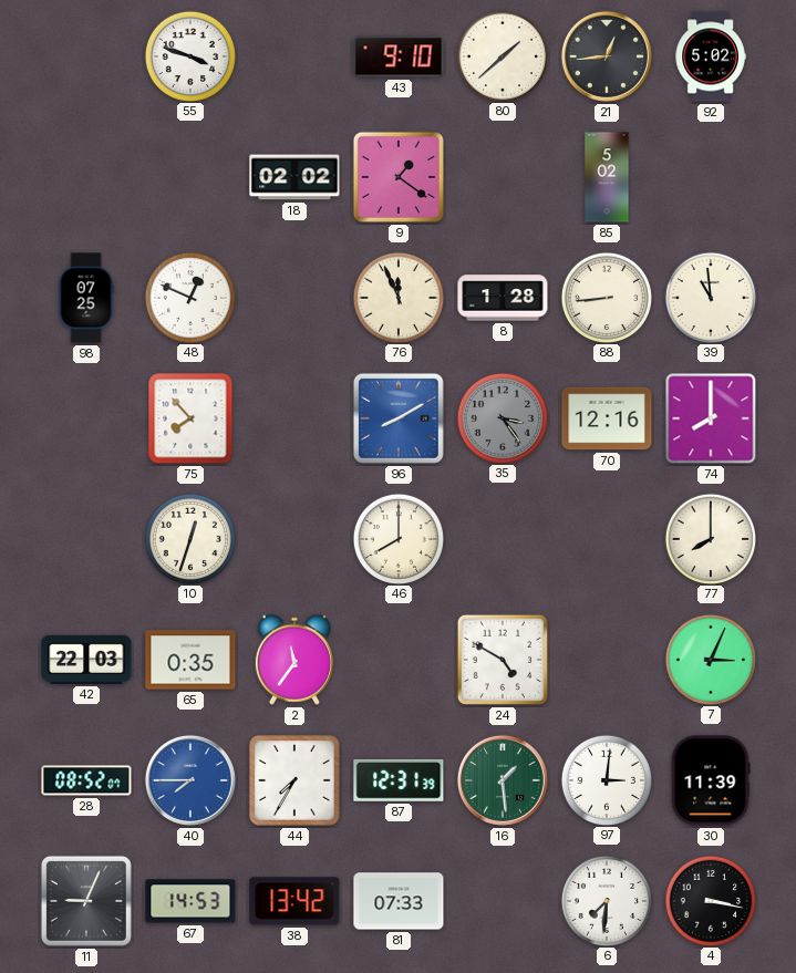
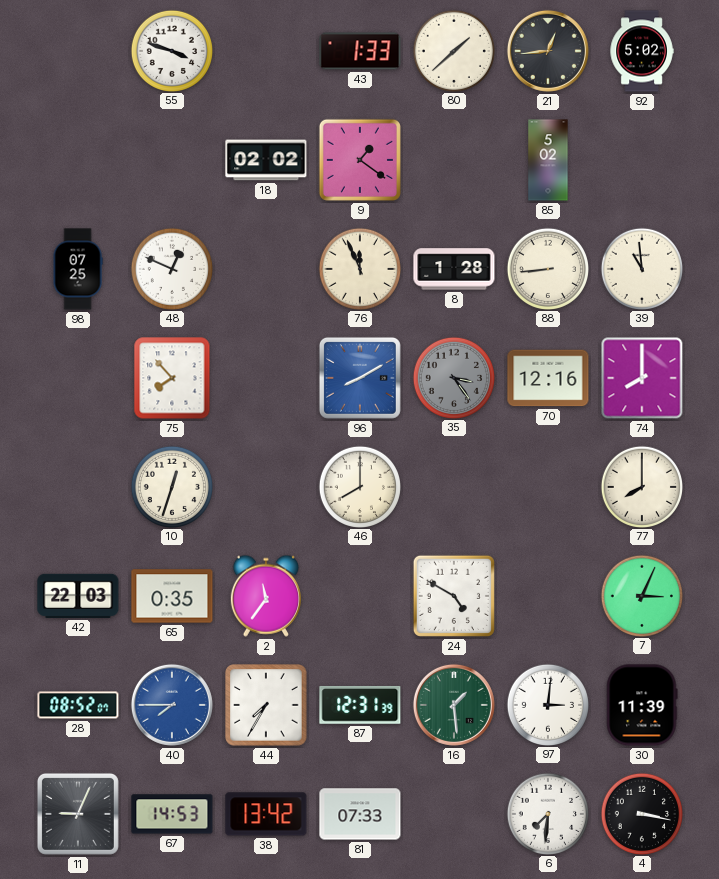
43: 9:10 -> 1:33 (360, 51)
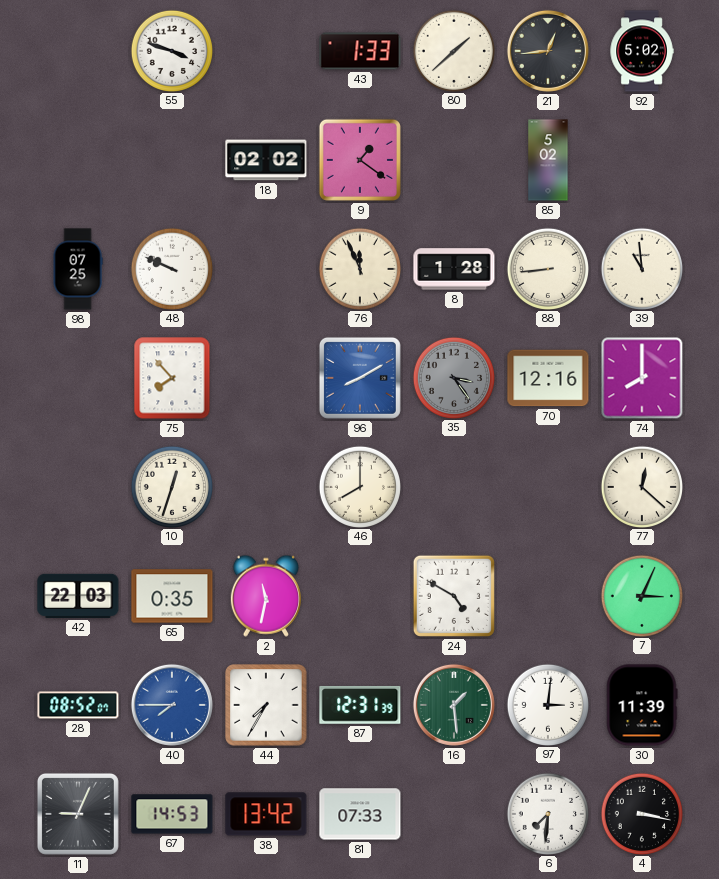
48: 12:49 -> 9:49 (171, 268)
77: 8:00 -> 12:22 (641, 486)
2: 11:36 -> 11:32 (266, 596)
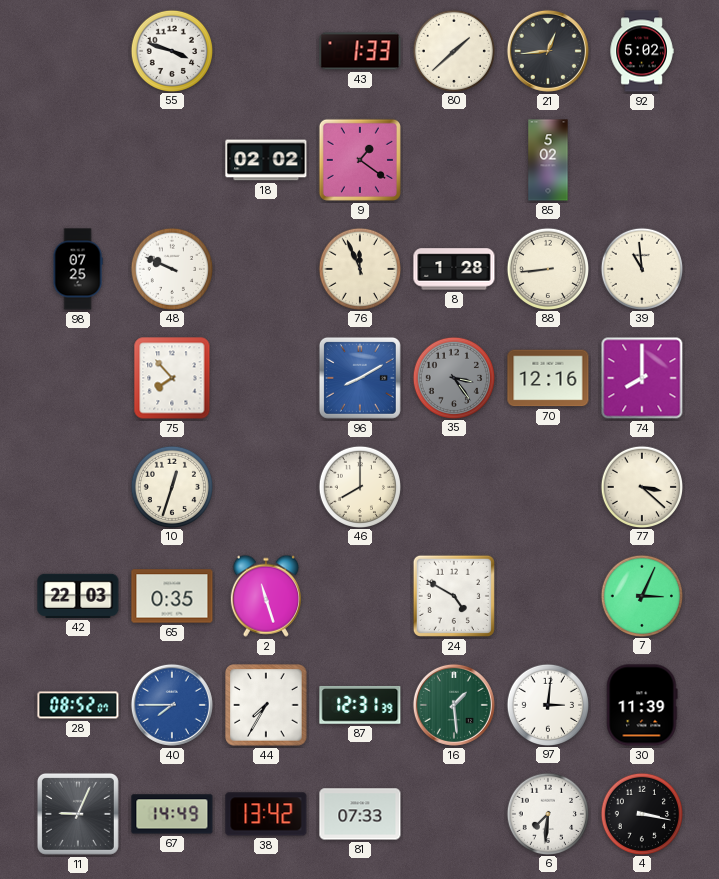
77: 12:22 -> 3:22 (641, 486)
2: 11:32 -> 11:27 (266, 596)
67: 14:53 -> 14:49 (172, 814)
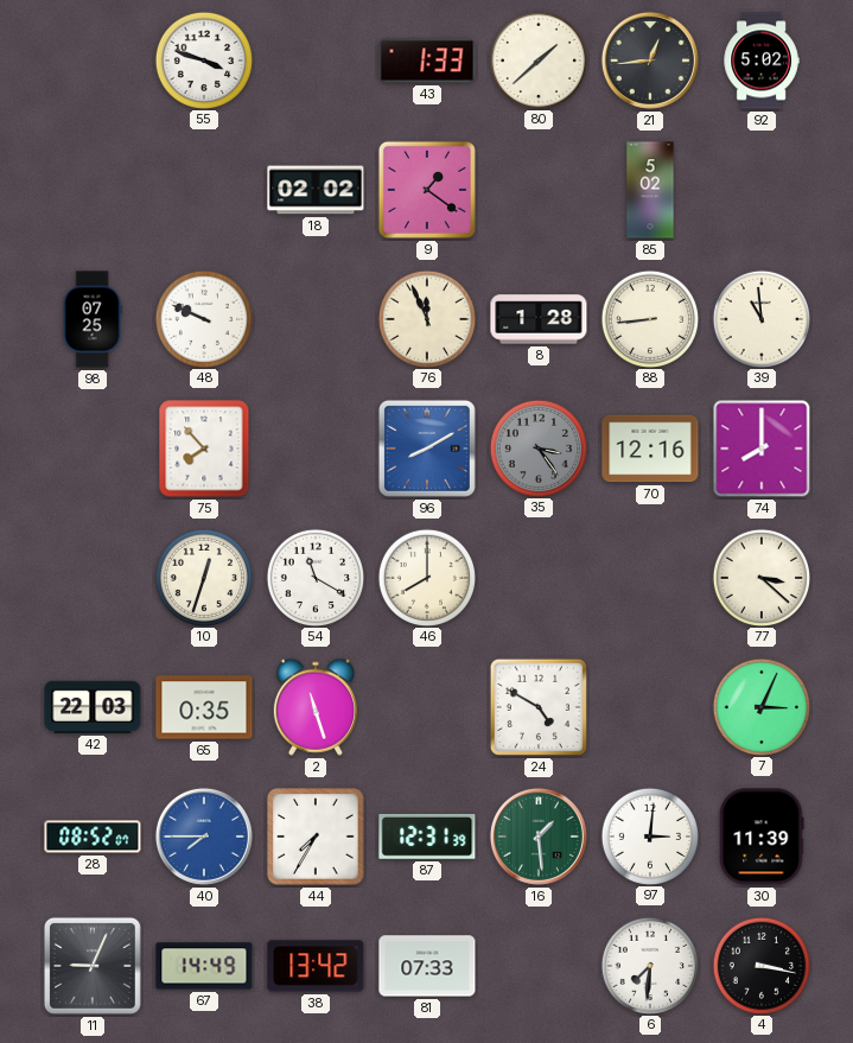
54: none -> 11:20 (314, 577)
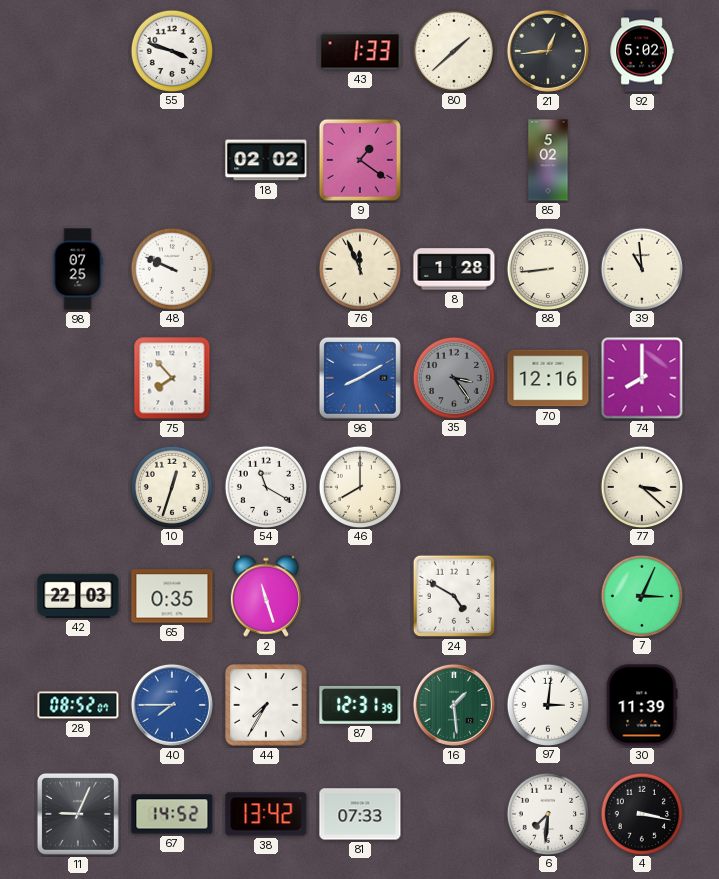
67: 14:49 -> 14:52 (172, 814)
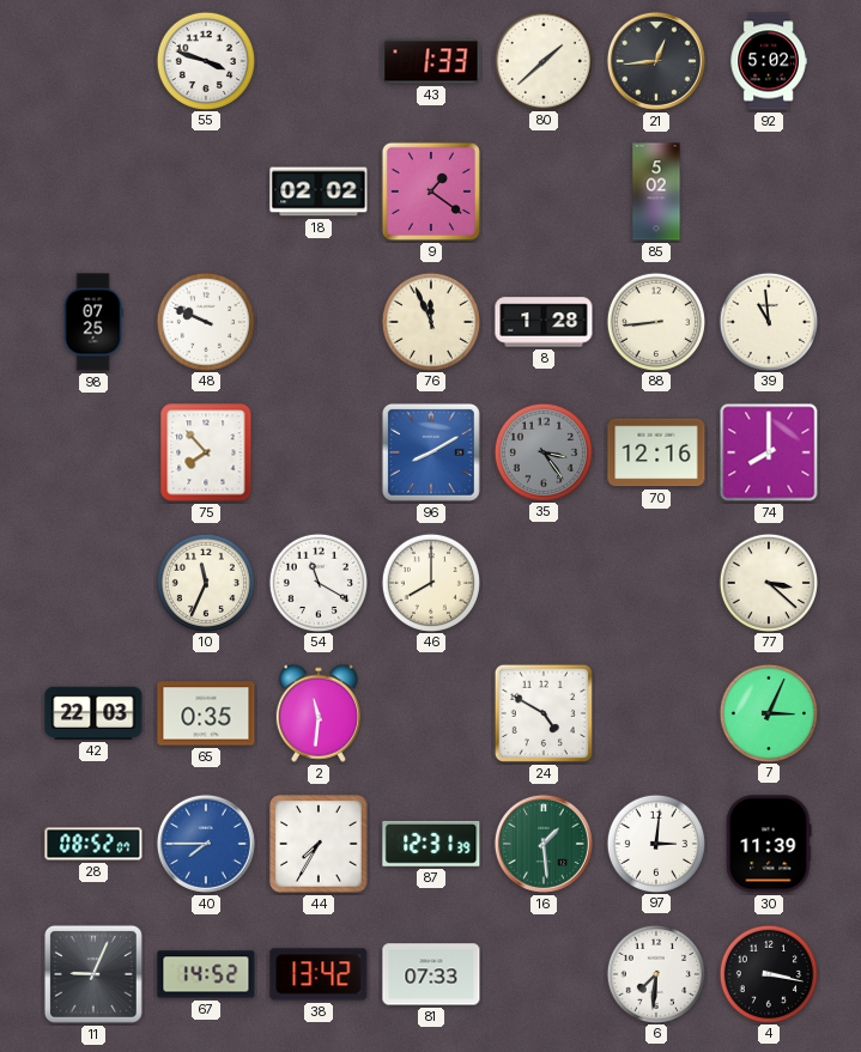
10: 12:33 -> 11:34 (205, 582)
2: 11:27 -> 11:31 (319, 713)
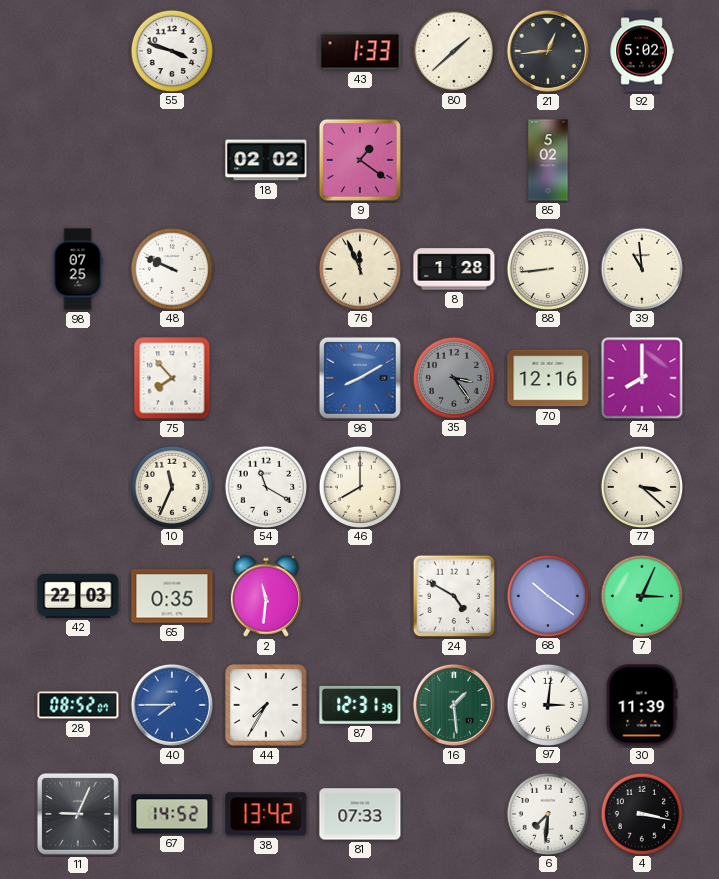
68: none -> 10:21 (547, 595)
